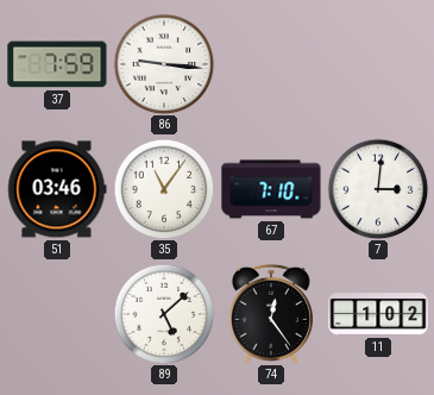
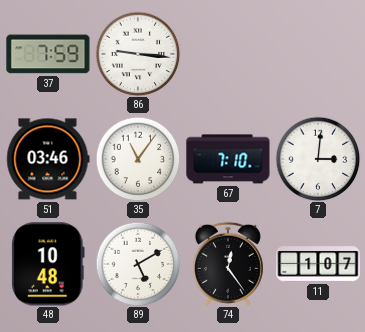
48: none -> 10:48 (48, 264)
89: 5:08 -> 5:10 (138, 264)
11: 1:02 -> 1:07 (318, 264)
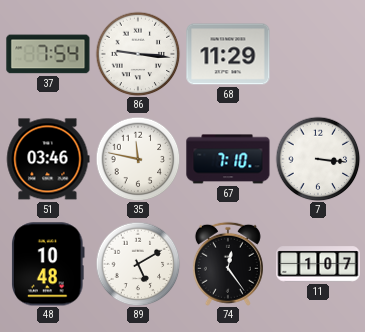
37: 7:59 -> 7:54 (48, 54)
68: none -> 11:29 (228, 54)
35: 11:06 -> 11:47 (138, 159)
7: 3:01 -> 3:16 (318, 159)
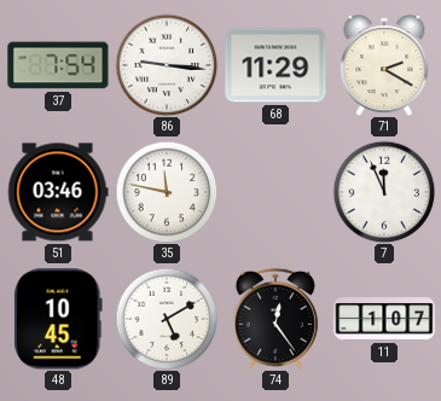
71: none -> 2:20 (384, 65)
67: 7:10 -> none (228, 159)
7: 3:16 -> 11:56 (384, 192)
48: 10:48 -> 10:45 (58, 319)
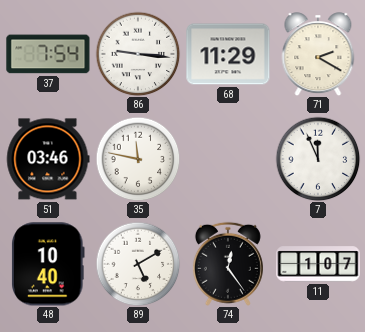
48: 10:45 -> 10:40 (48, 264)
